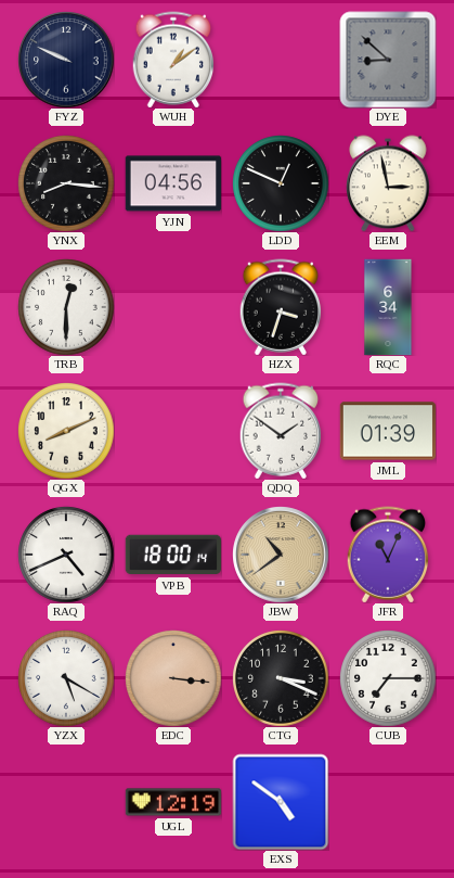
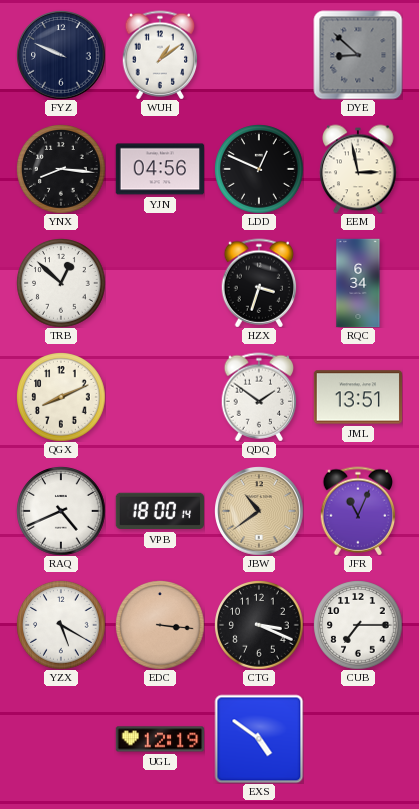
TRB: 12:30 -> 12:52 (61, 283)
JML: 01:39 -> 13:51 (358, 397)
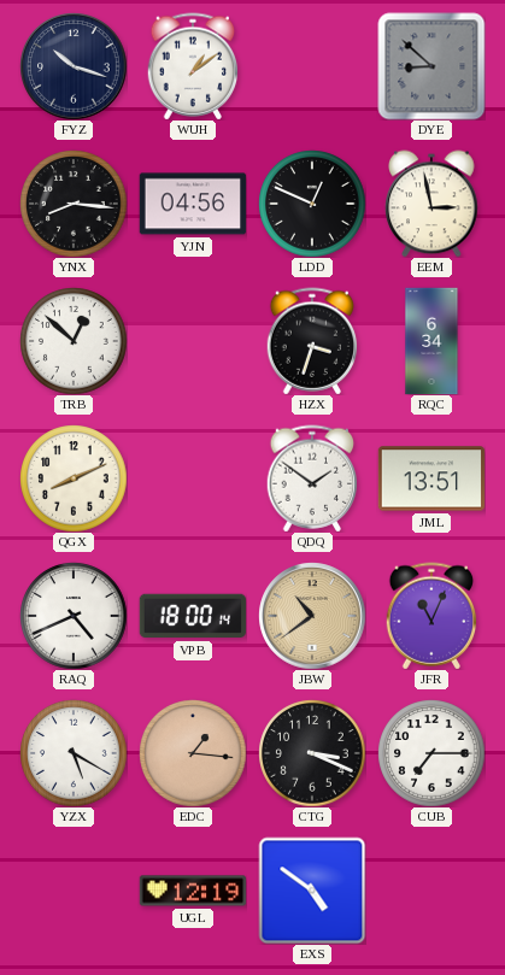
FYZ: 9:49 -> 10:18 (74, 66)
EDC: 3:16 -> 1:16 (193, 753)
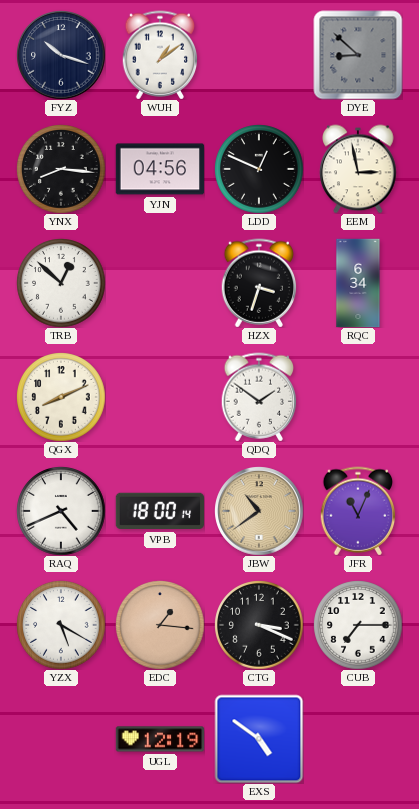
JML: 13:51 -> none (431, 478)
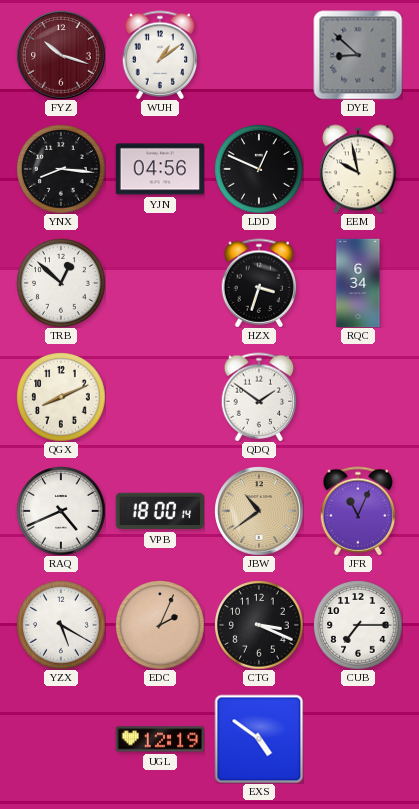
FYZ dial: navy -> burgundy (61, 55)
EEM: 2:58 -> 9:58 (358, 169)
EDC: 1:16 -> 2:04 (160, 625)
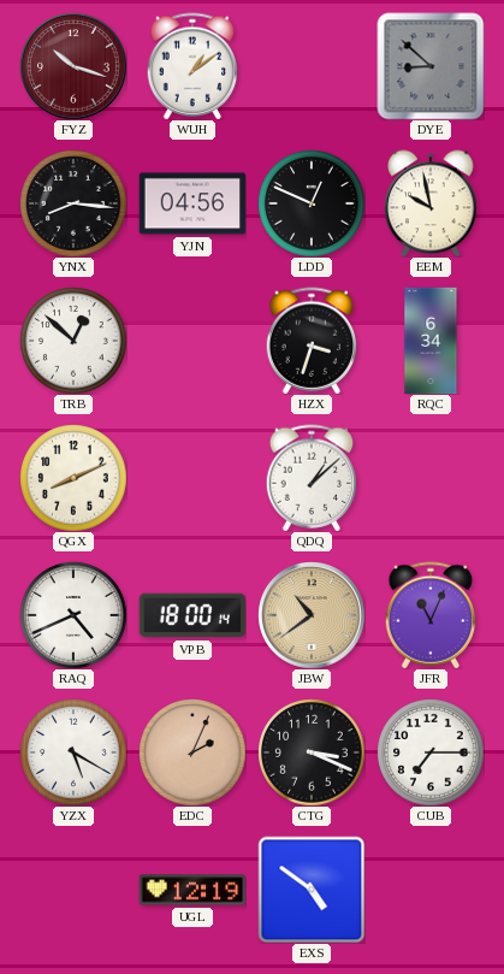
QDQ: 1:51 -> 1:08 (312, 478)
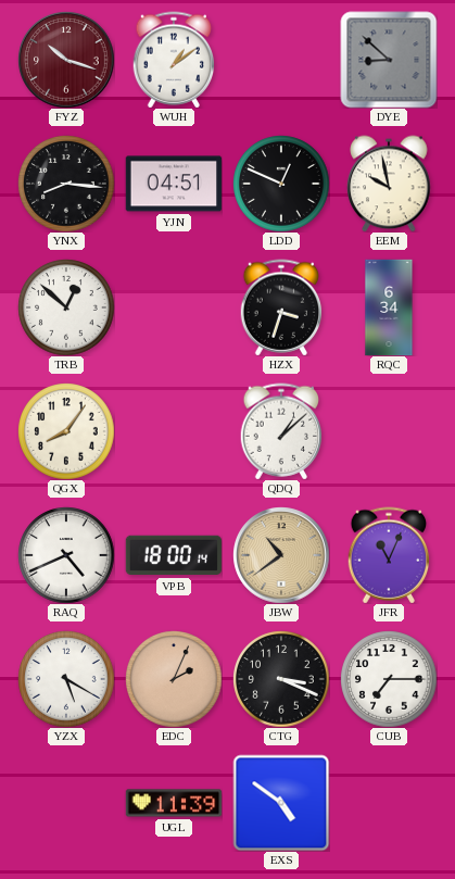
YJN: 04:56 -> 04:51 (174, 184)
QGX: 8:11 -> 8:06 (66, 431)
UGL: 12:19 -> 11:39 (174, 803)
